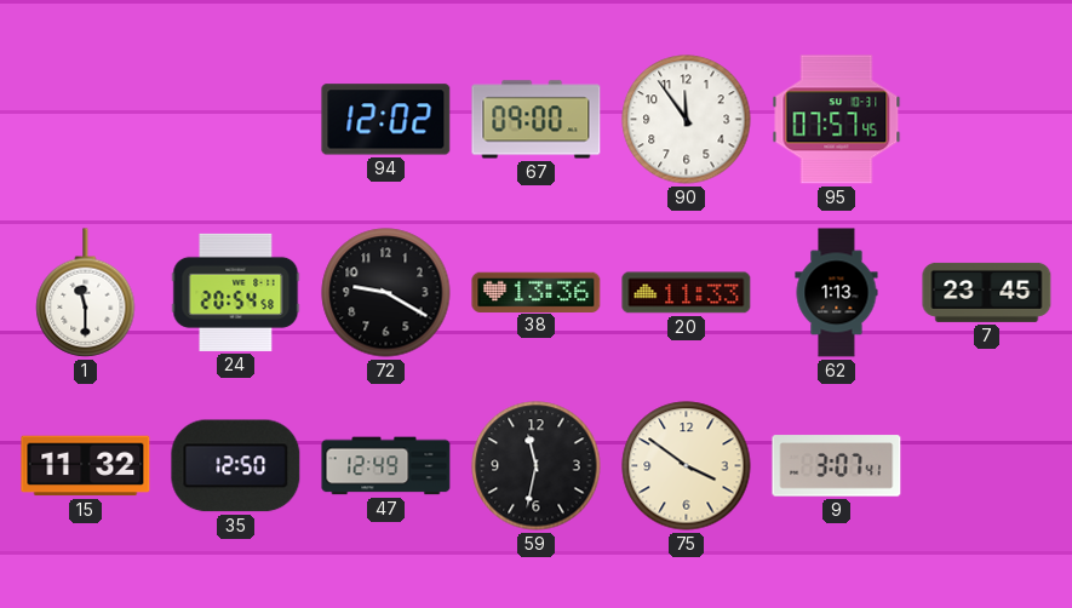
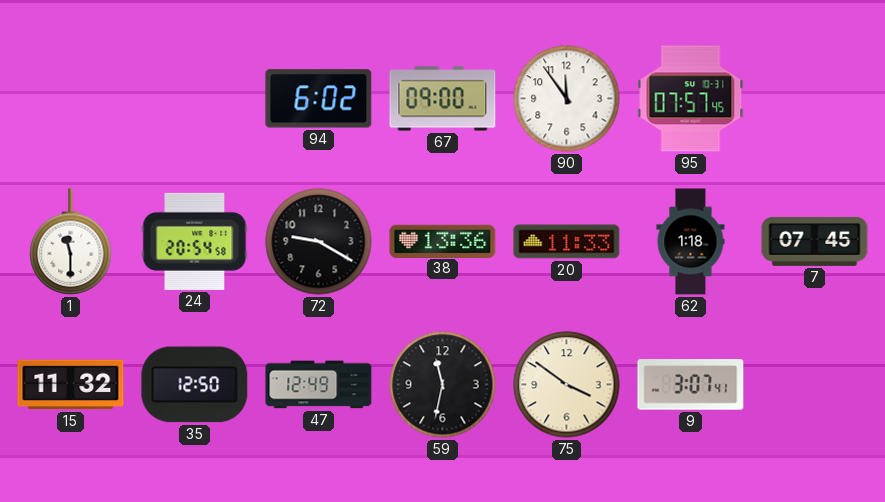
94: 12:02 -> 6:02 (319, 99)
62: 1:13 -> 1:18 (691, 242)
7: 23:45 -> 07:45 (815, 241)
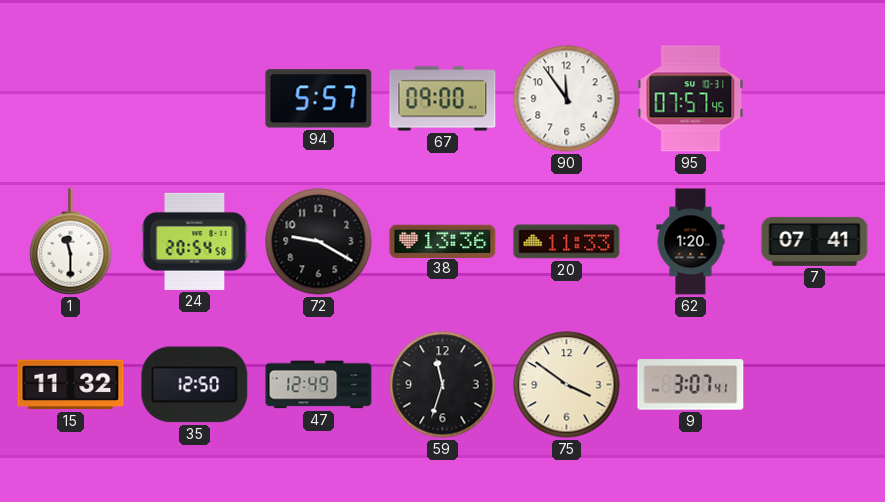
94: 6:02 -> 5:57 (319, 99)
62: 1:18 -> 1:20 (691, 242)
7: 07:45 -> 07:41 (815, 241)
59: 11:32 -> 11:33 (443, 385)
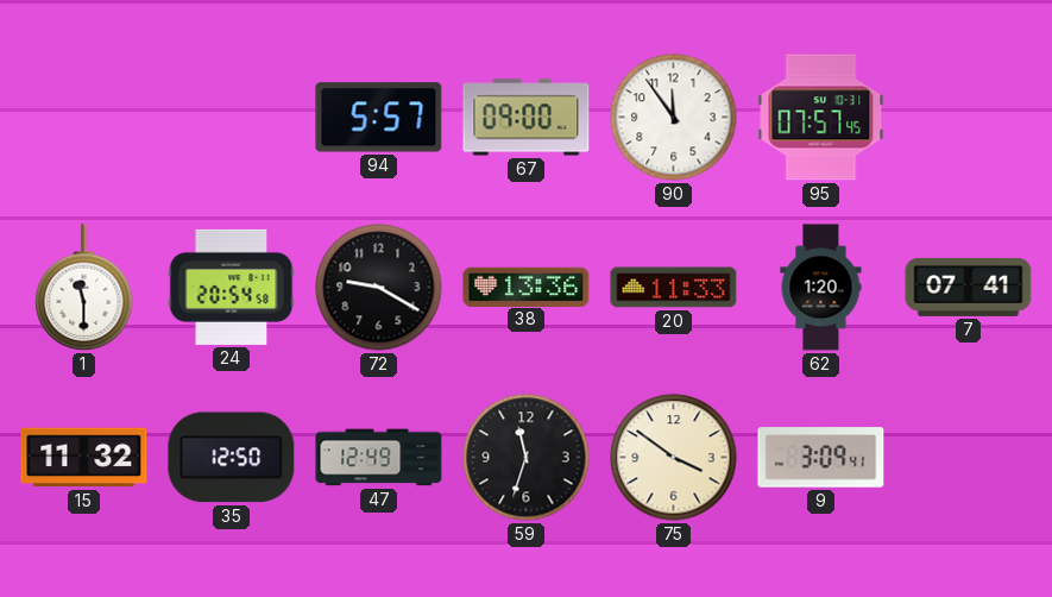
9: 3:07 -> 3:09 (821, 458)
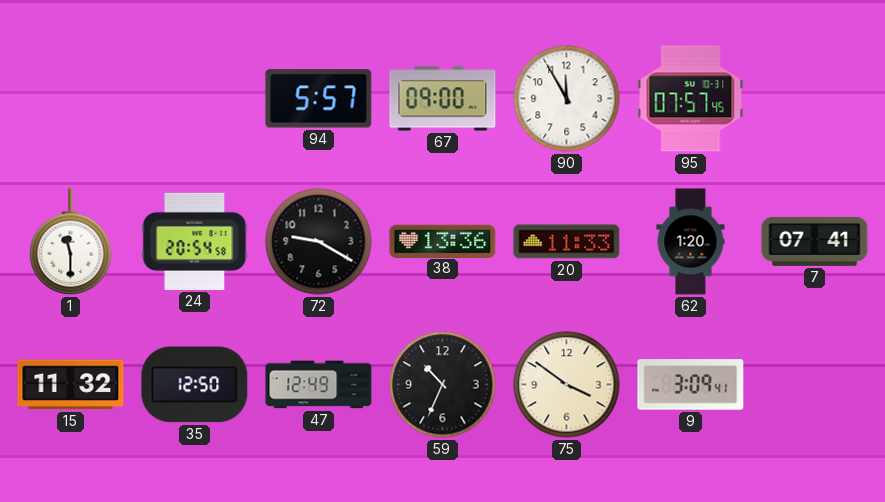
90: 11:54 -> 11:55 (567, 99)
59: 11:33 -> 10:34 (443, 385)
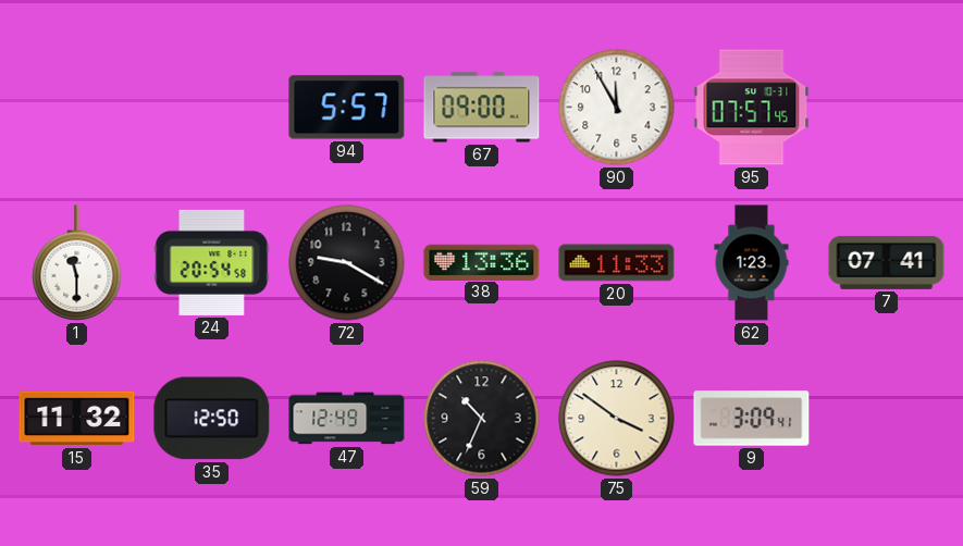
62: 1:20 -> 1:23 (752, 263)
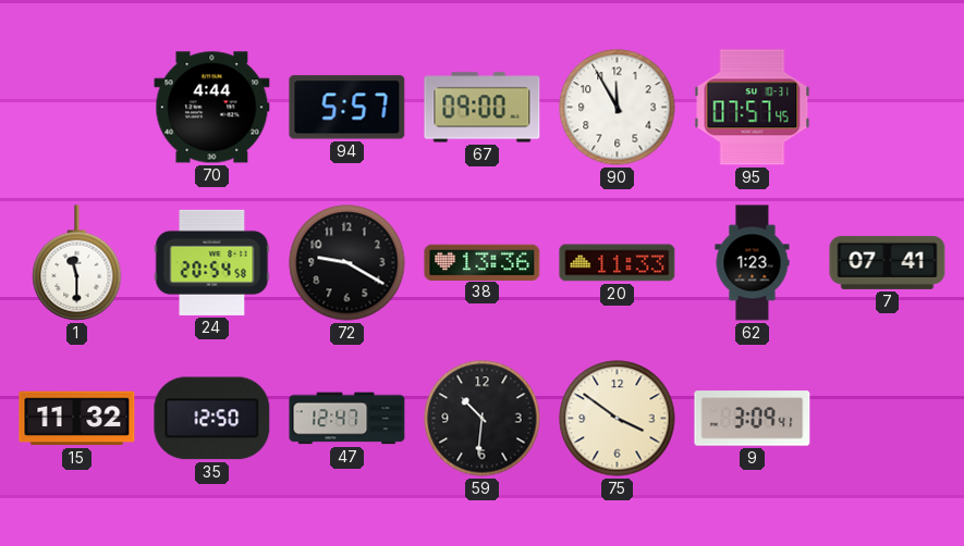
70: none -> 4:44 (212, 108)
47: 12:49 -> 12:47 (347, 419)
59: 10:34 -> 10:31 (483, 419)
